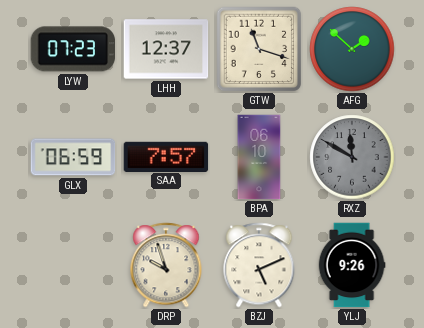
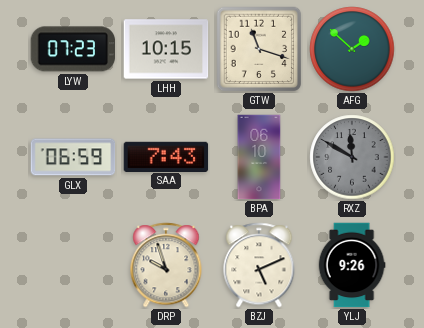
LHH: 12:37 -> 10:15 (166, 49)
SAA: 7:57 -> 7:43 (166, 156)
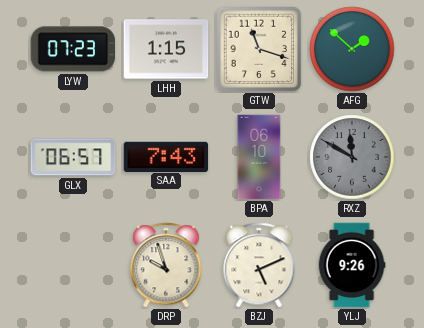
LHH: 10:15 -> 1:15 (166, 49)
GLX: 06:59 -> 06:57 (73, 157)
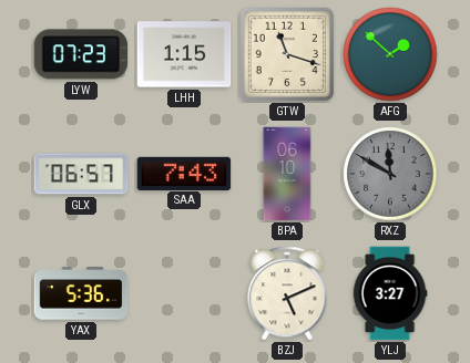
YAX: none -> 5:36 (81, 293)
DRP: 9:57 -> none (166, 265)
YLJ: 9:26 -> 3:27 (390, 293)
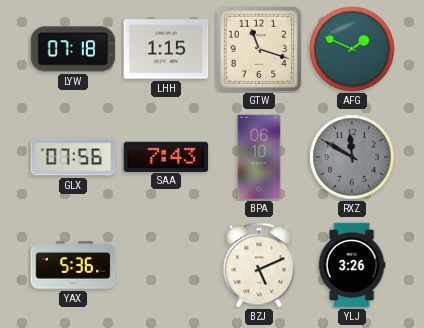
LYW: 07:23 -> 07:18 (73, 49)
AFG: 1:52 -> 1:49 (352, 49)
GLX: 06:57 -> 07:56 (73, 157)
YLJ: 3:27 -> 3:26 (352, 265)
